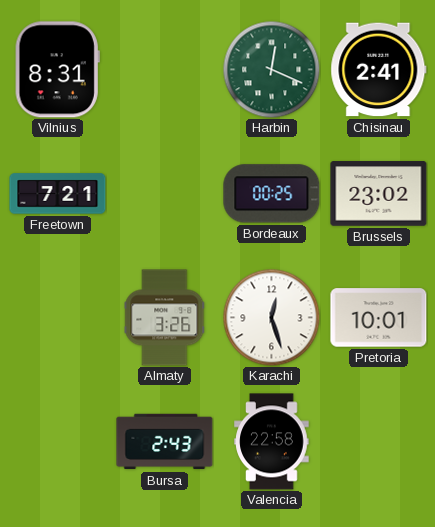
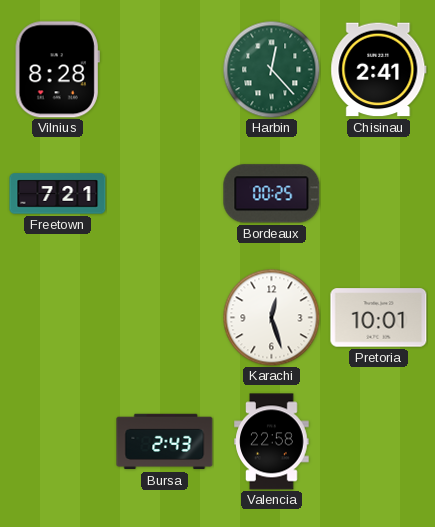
Vilnius: 8:31 -> 8:28 (57, 70)
Harbin: 12:19 -> 12:23 (271, 69)
Brussels: 23:02 -> none (379, 194)
Almaty: 3:26 -> none (165, 318)
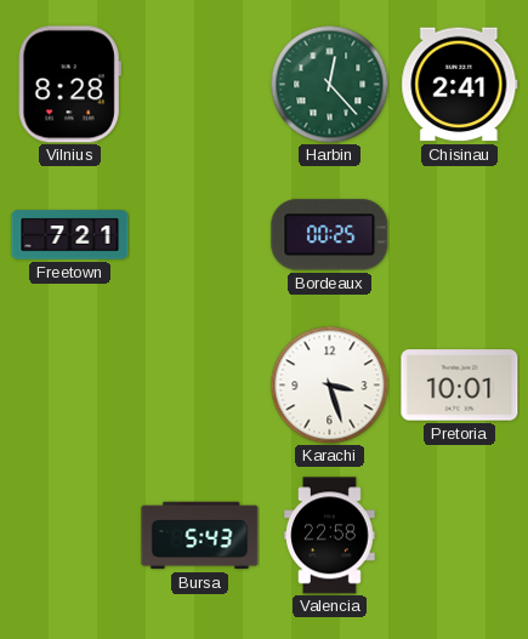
Karachi: 12:27 -> 3:27 (329, 384)
Bursa: 2:43 -> 5:43 (200, 536)
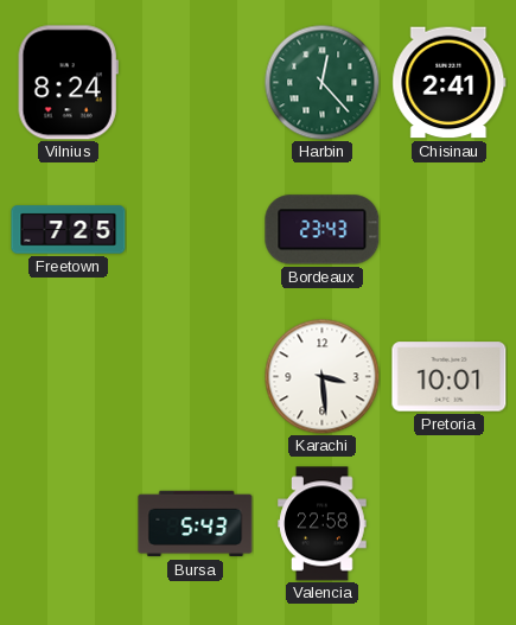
Vilnius: 8:28 -> 8:24 (68, 83)
Freetown: 7:21 -> 7:25 (69, 230)
Bordeaux: 00:25 -> 23:43 (323, 230)
Karachi: 3:27 -> 3:29 (321, 376)
